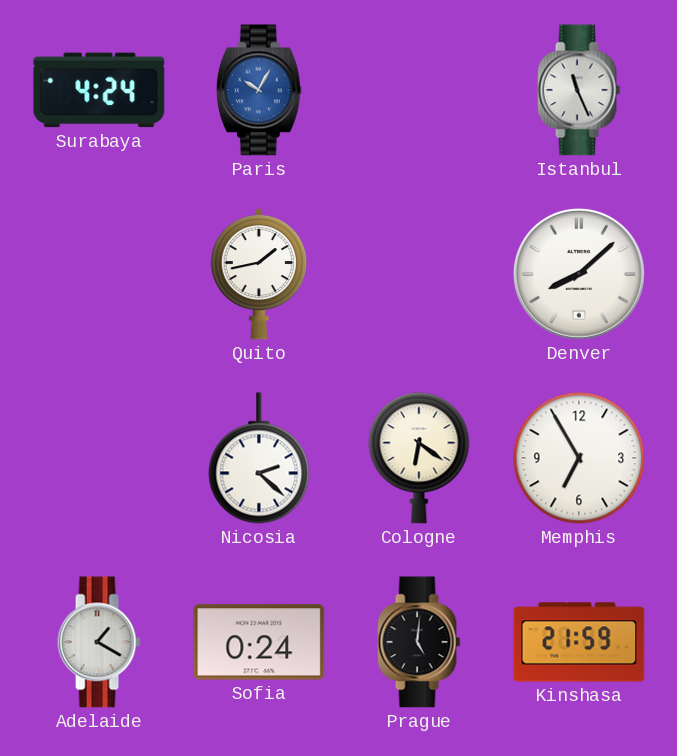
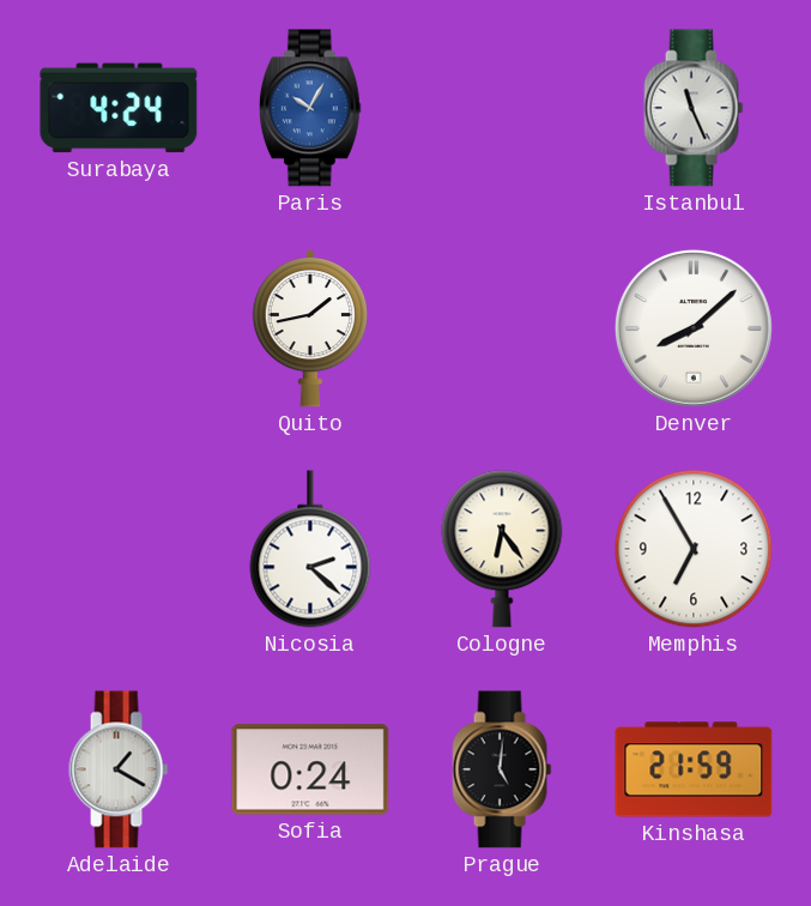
Cologne: 6:21 -> 6:24 (502, 549)
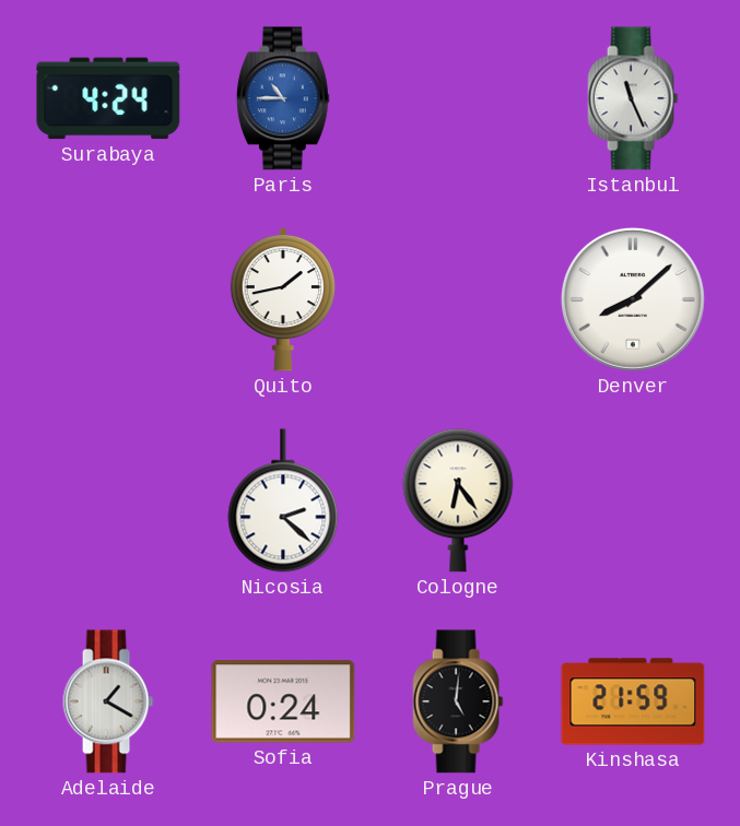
Paris: 10:05 -> 10:45 (283, 98)
Memphis: 6:55 -> none (694, 549)
